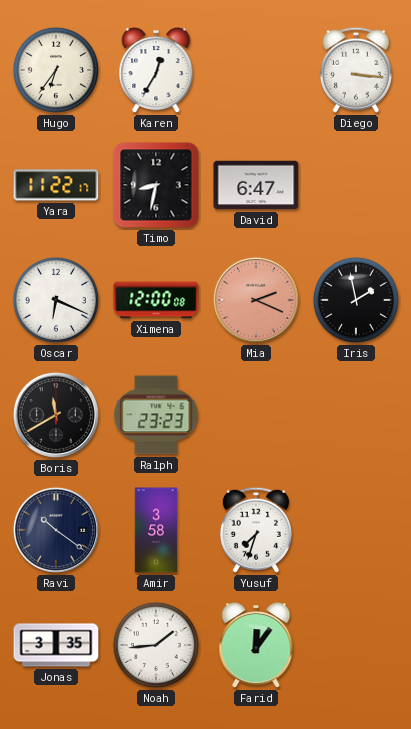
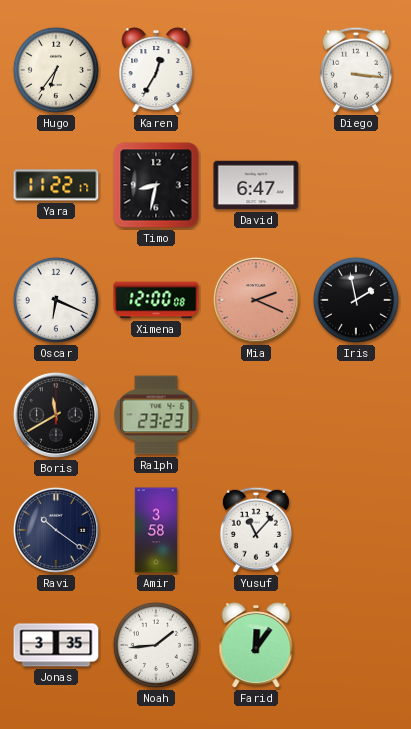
Yusuf: 7:33 -> 11:07 (256, 530)
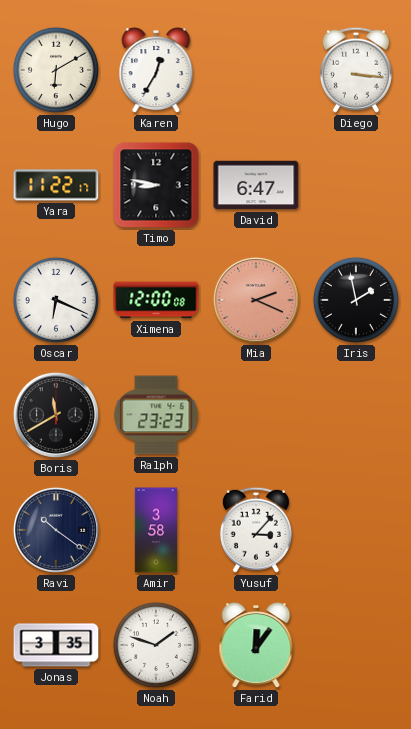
Hugo: 6:36 -> 6:10 (56, 70)
Timo: 8:32 -> 8:47 (156, 185)
Yusuf: 11:07 -> 3:07 (256, 530)
Noah: 1:44 -> 1:48 (156, 645)
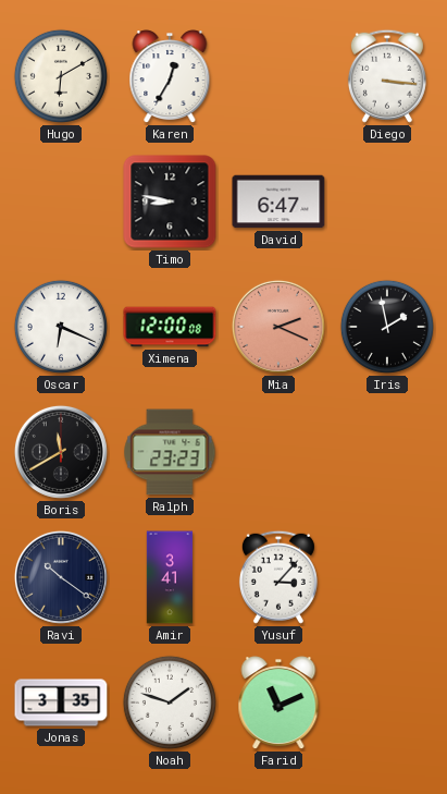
Yara: 11:22 -> none (56, 185)
Amir: 3:58 -> 3:41 (170, 577)
Farid: 12:06 -> 11:11 (278, 704)
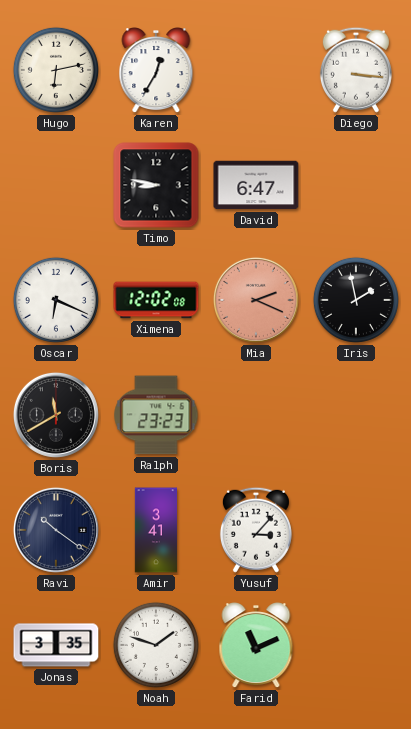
Hugo: 6:10 -> 6:13 (56, 70)
Ximena: 12:00 -> 12:02 (156, 300)
